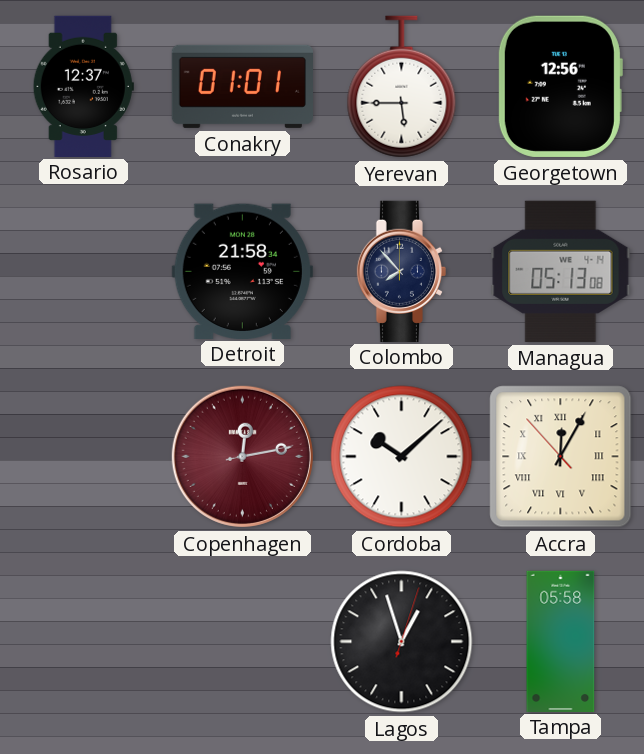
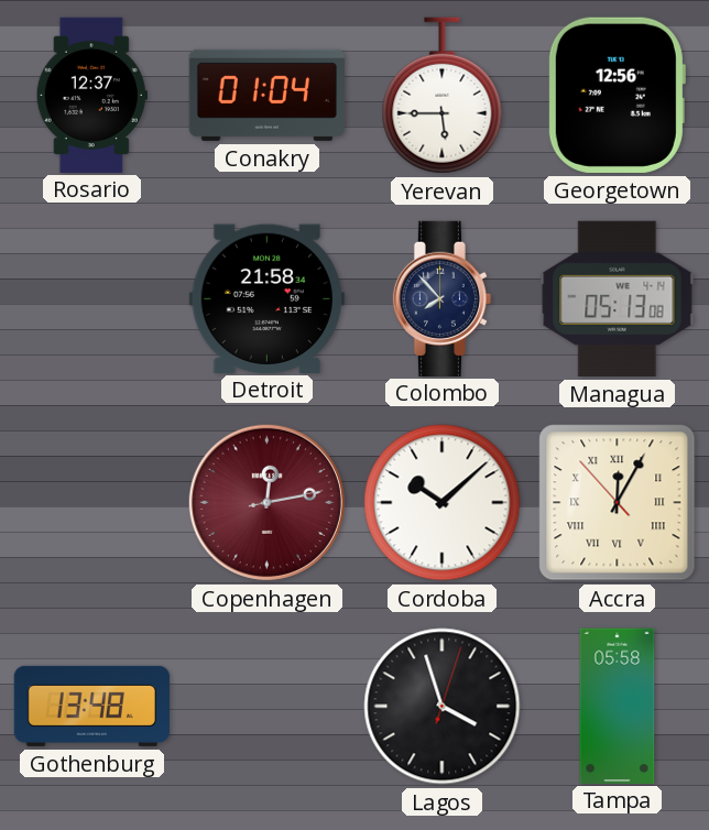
Conakry: 01:01 -> 01:04 (266, 95)
Gothenburg: none -> 13:48 (91, 706)
Lagos: 12:57 -> 3:57 (443, 707)
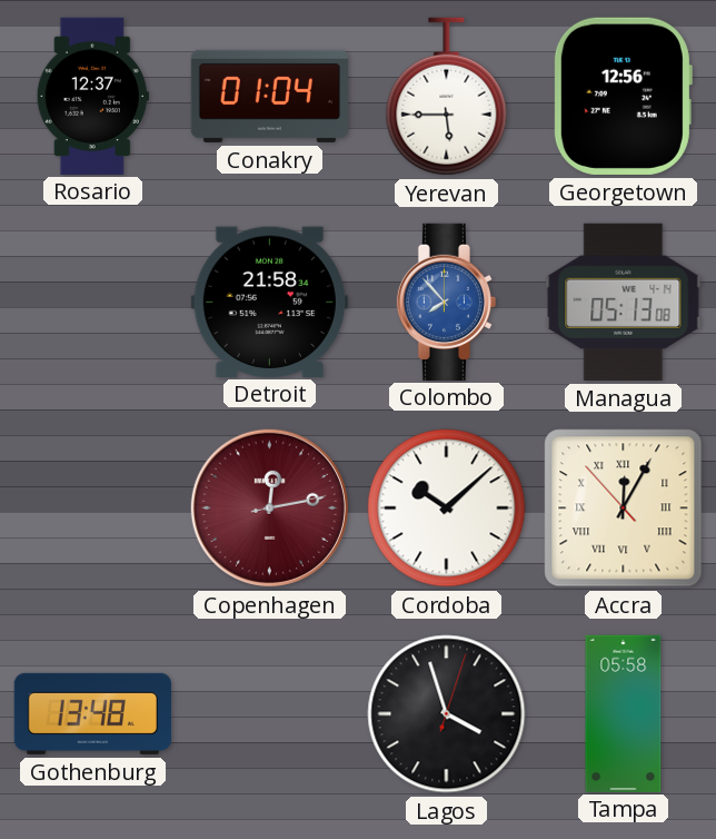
Colombo dial: navy -> blue (446, 302)
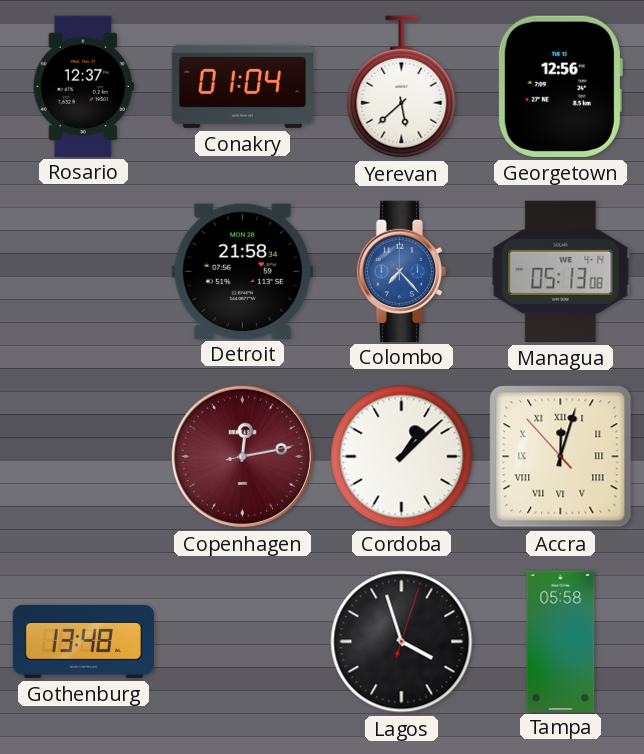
Yerevan: 5:45 -> 5:38 (402, 87)
Colombo: 7:53 -> 7:23 (401, 271)
Cordoba: 10:08 -> 1:08 (402, 457)
Accra: 12:04 -> 12:02 (561, 457)
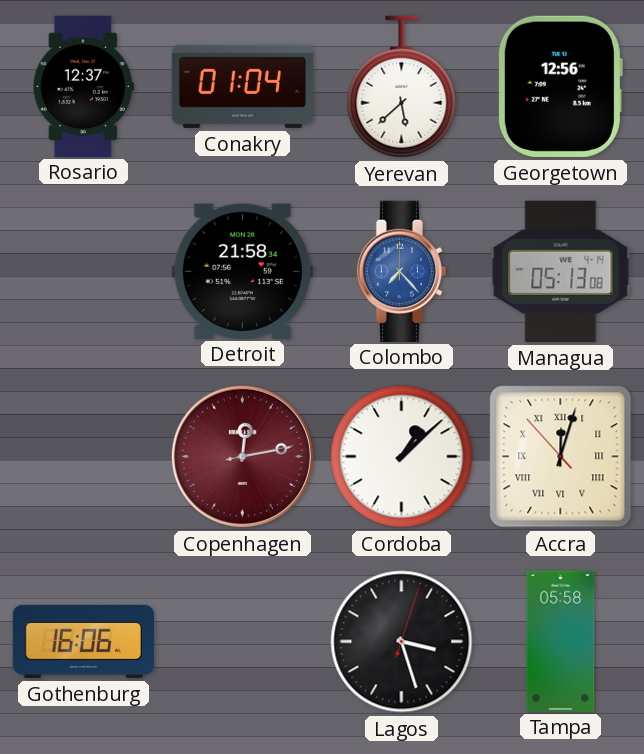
Gothenburg: 13:48 -> 16:06 (83, 641)
Lagos: 3:57 -> 3:27 (402, 642)
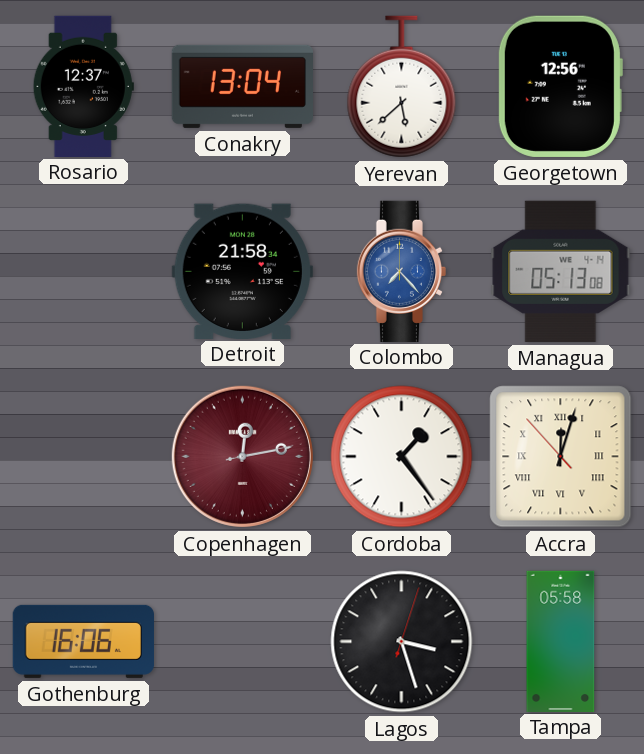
Conakry: 01:04 -> 13:04 (242, 86)
Cordoba: 1:08 -> 1:24 (402, 457)
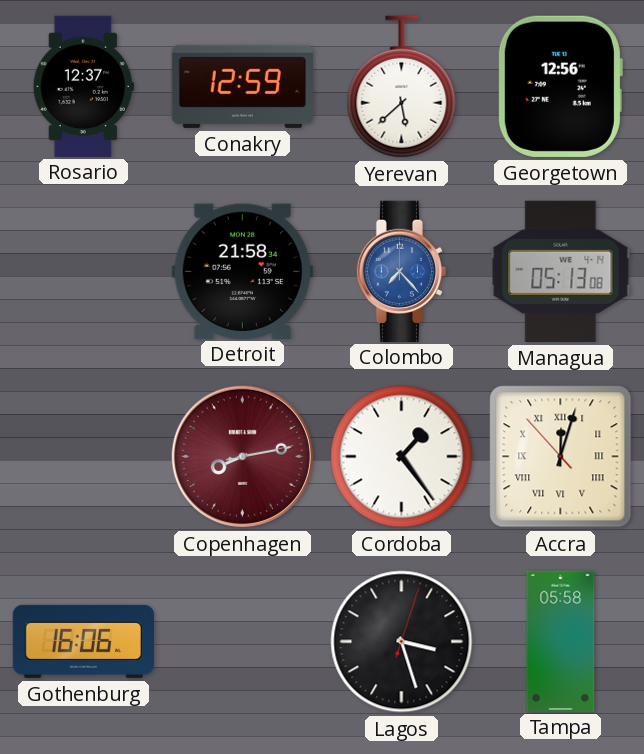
Conakry: 13:04 -> 12:59 (242, 86)
Copenhagen: 12:13 -> 8:13 (242, 456)
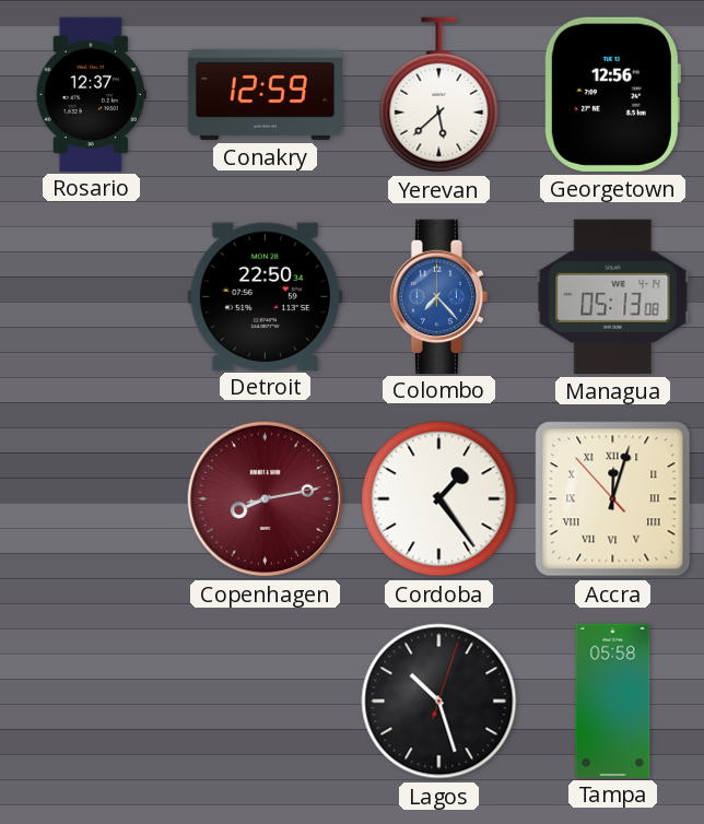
Detroit: 21:58 -> 22:50 (265, 296)
Gothenburg: 16:06 -> none (83, 641)
Lagos: 3:27 -> 10:27 (439, 702)
